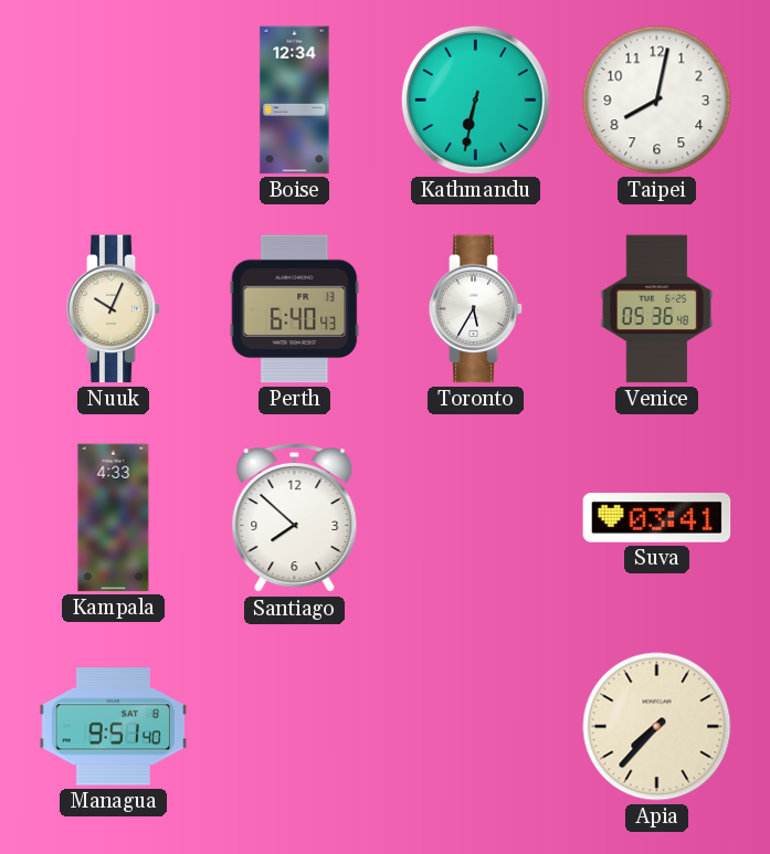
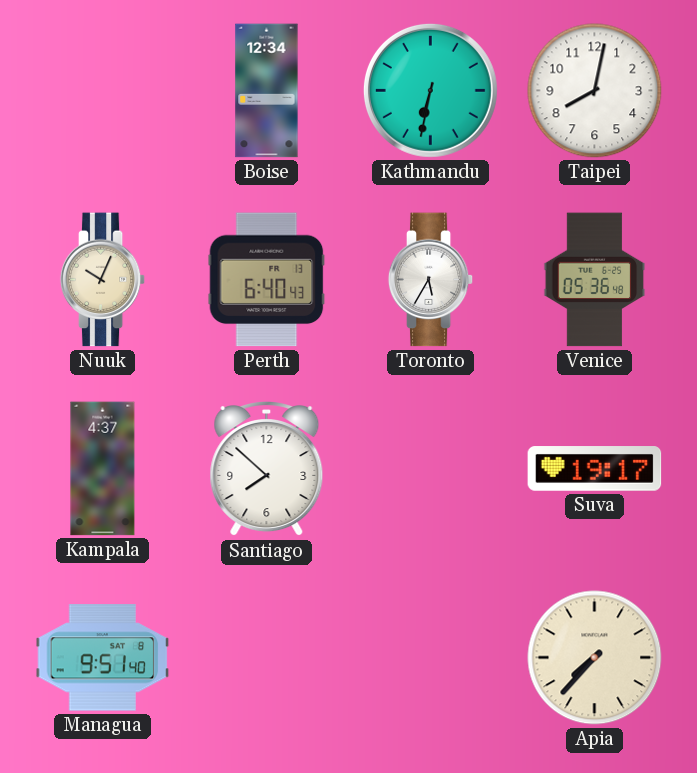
Kampala: 4:33 -> 4:37 (103, 469)
Suva: 03:41 -> 19:17 (595, 469)
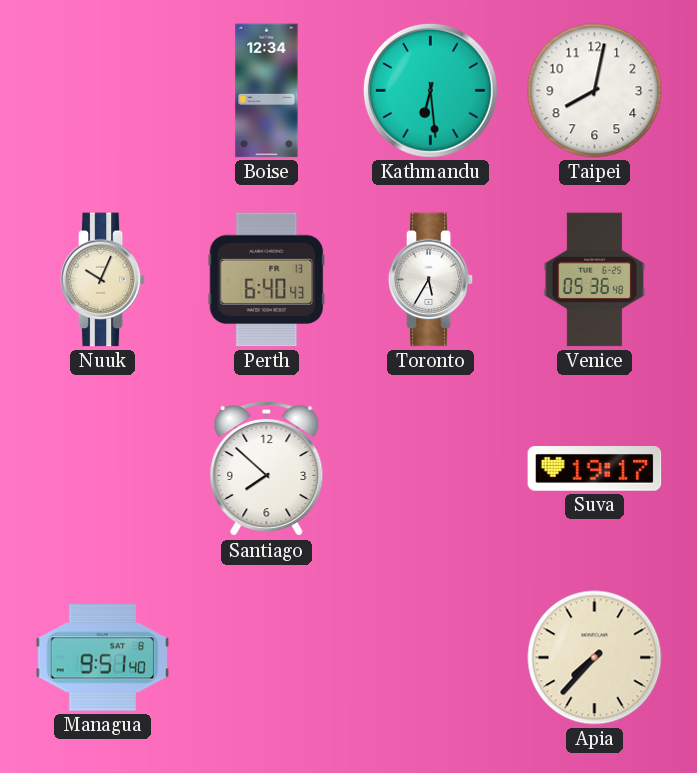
Kathmandu: 6:32 -> 6:29 (430, 90)
Kampala: 4:37 -> none (103, 469)
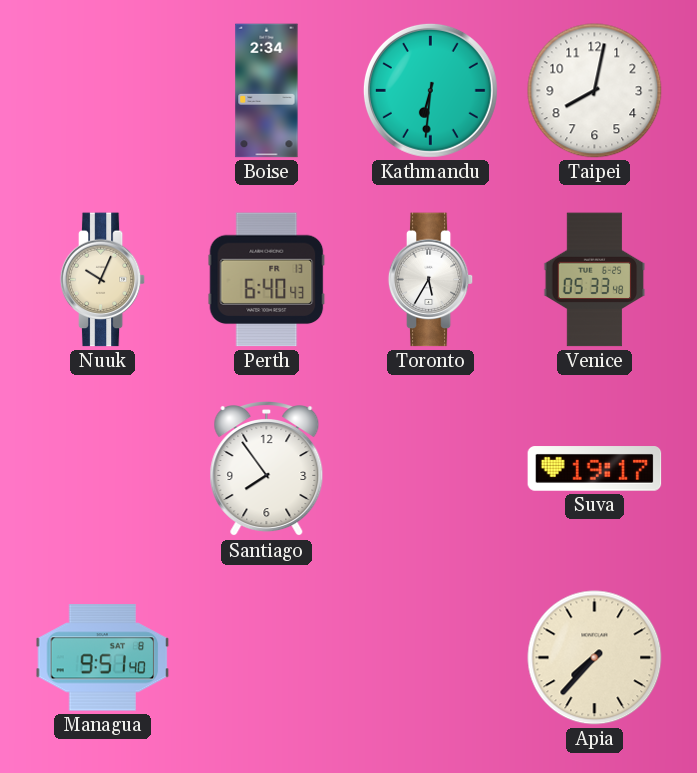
Boise: 12:34 -> 2:34 (267, 91)
Kathmandu: 6:29 -> 6:31 (430, 90)
Venice: 05:36 -> 05:33 (595, 280)
Santiago: 7:52 -> 7:54 (267, 470)
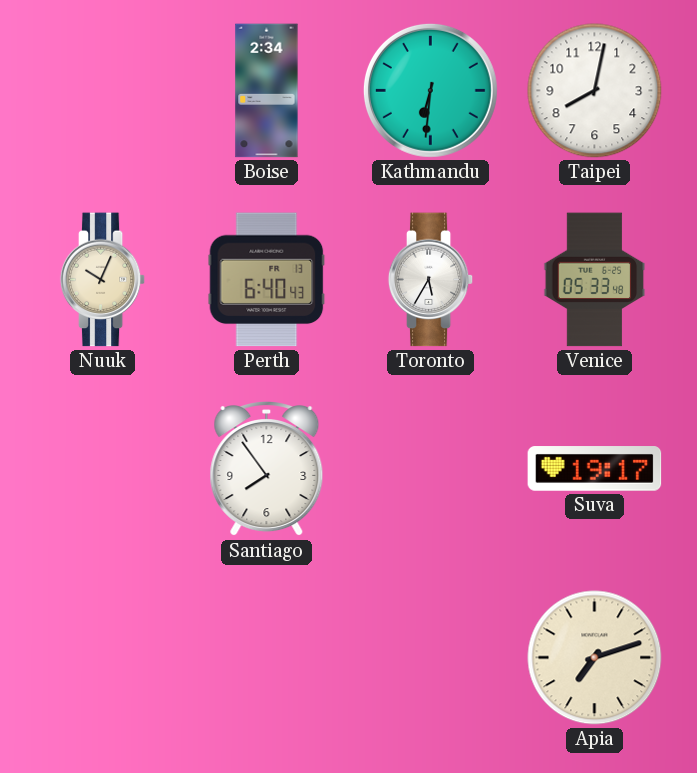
Managua: 9:51 -> none (103, 658)
Apia: 7:37 -> 7:12 (595, 658)
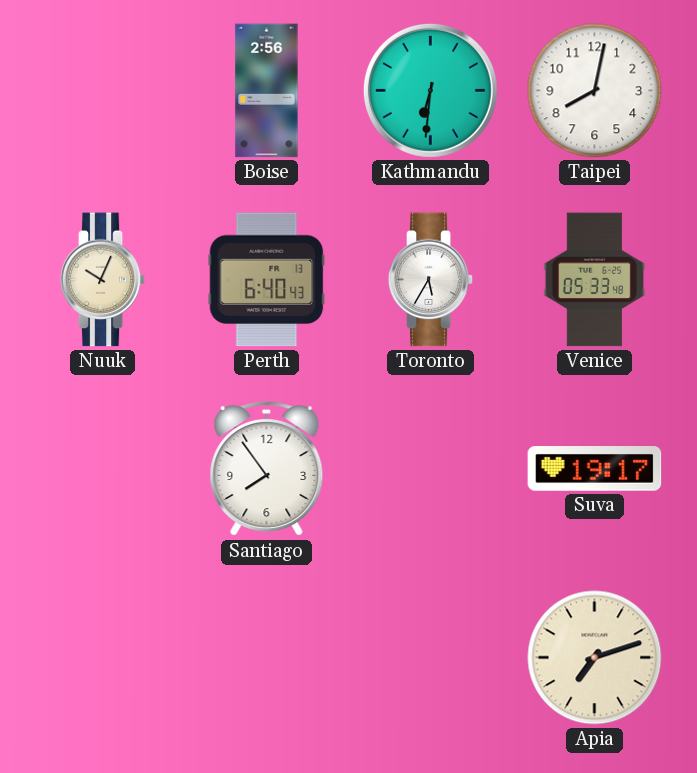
Boise: 2:34 -> 2:56 (267, 91)
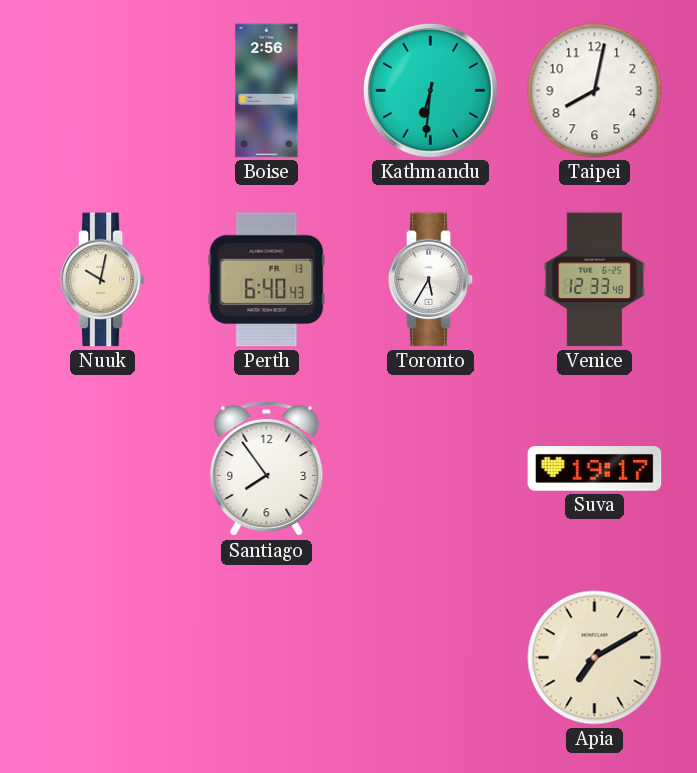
Nuuk: 10:04 -> 10:02 (103, 280)
Venice: 05:33 -> 12:33 (595, 280)
Apia: 7:12 -> 7:10 (595, 658)
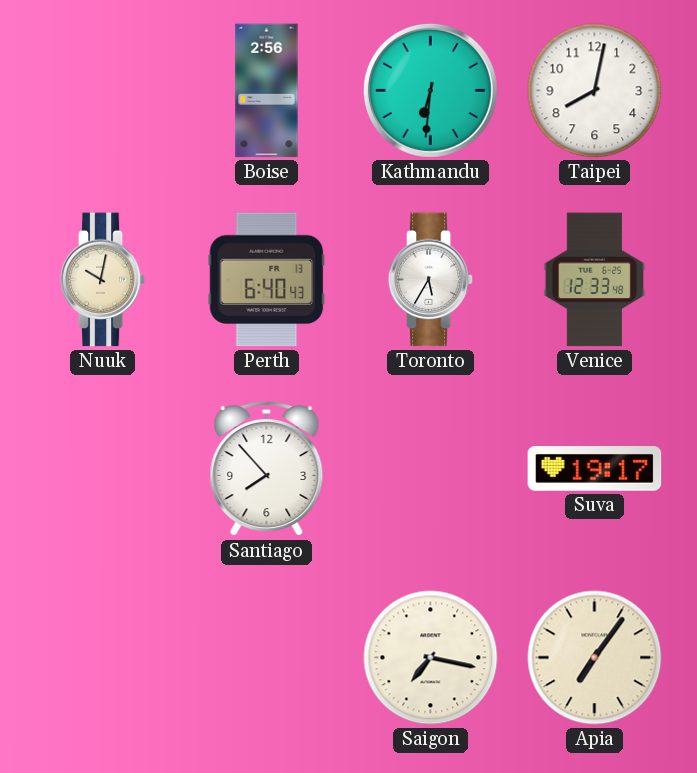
Santiago: 7:54 -> 7:53 (267, 470)
Saigon: none -> 7:17 (431, 658)
Apia: 7:10 -> 7:06 (595, 658)
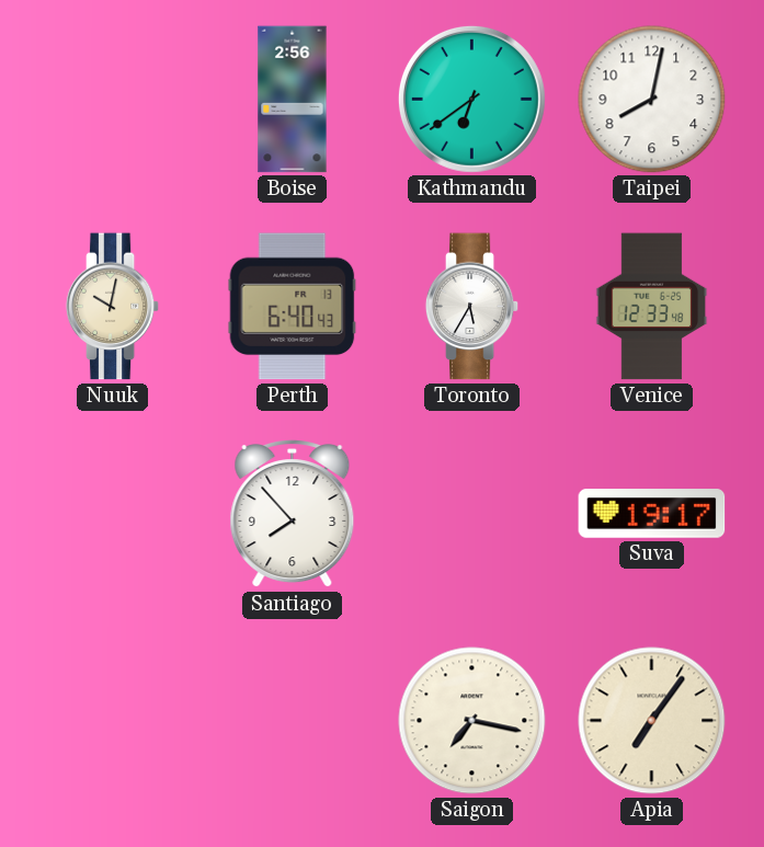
Kathmandu: 6:31 -> 6:39 (471, 99)
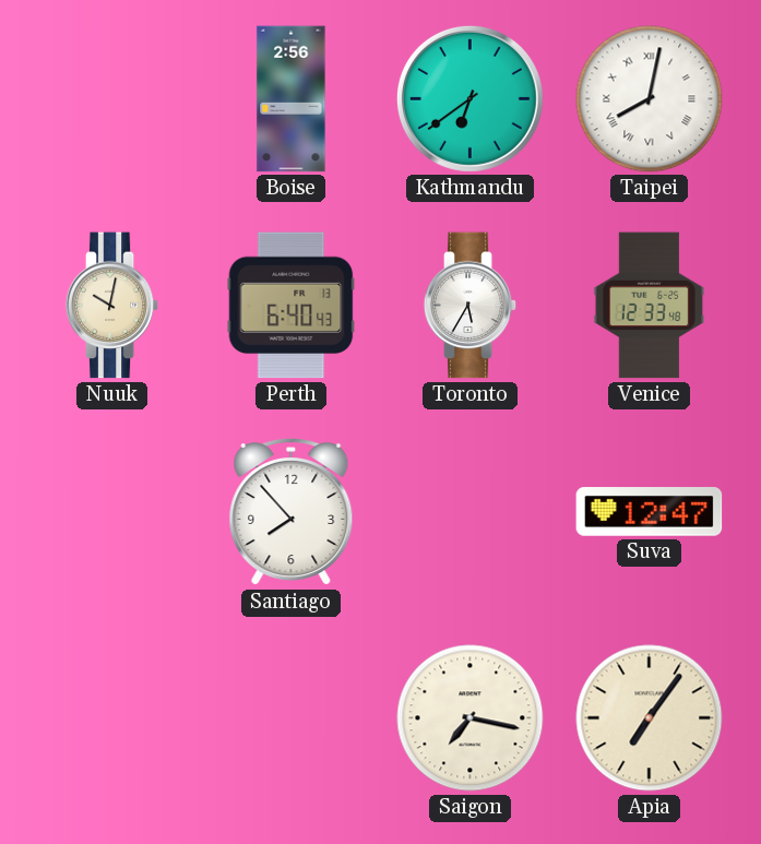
Taipei numerals: Arabic -> Roman (650, 99)
Suva: 19:17 -> 12:47 (650, 512)
